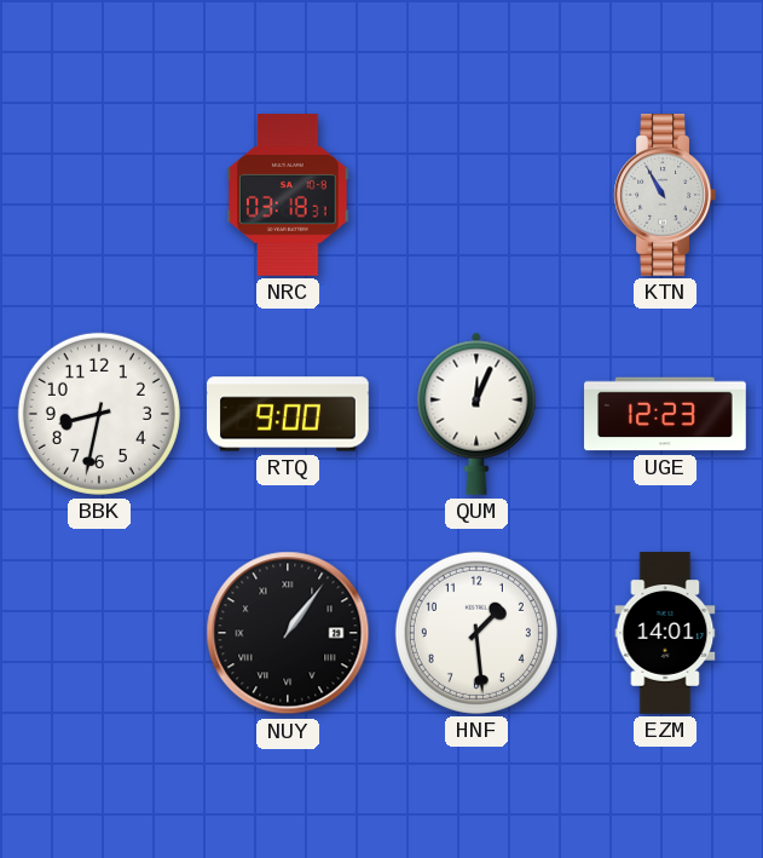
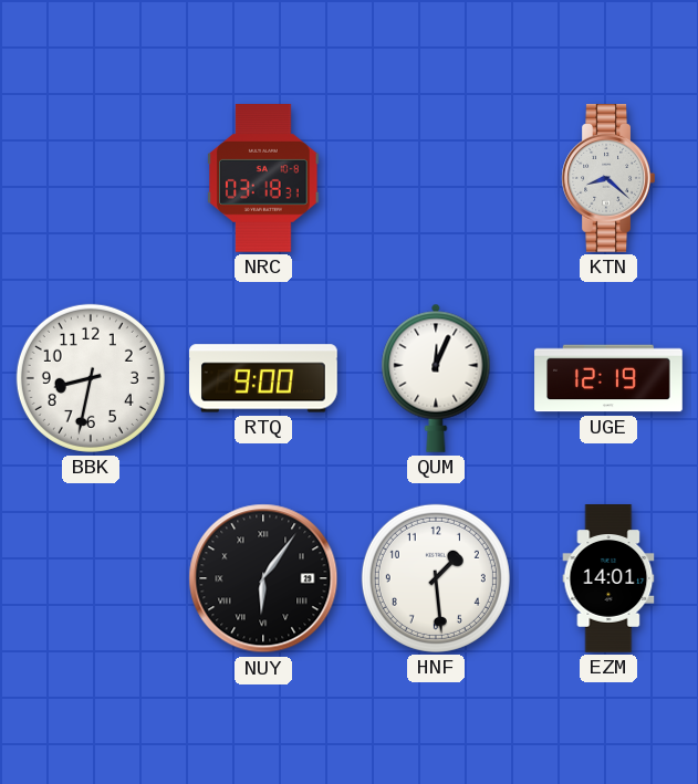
KTN: 10:55 -> 8:22 (608, 179)
UGE: 12:23 -> 12:19 (608, 378)
NUY: 1:06 -> 6:06 (263, 578)
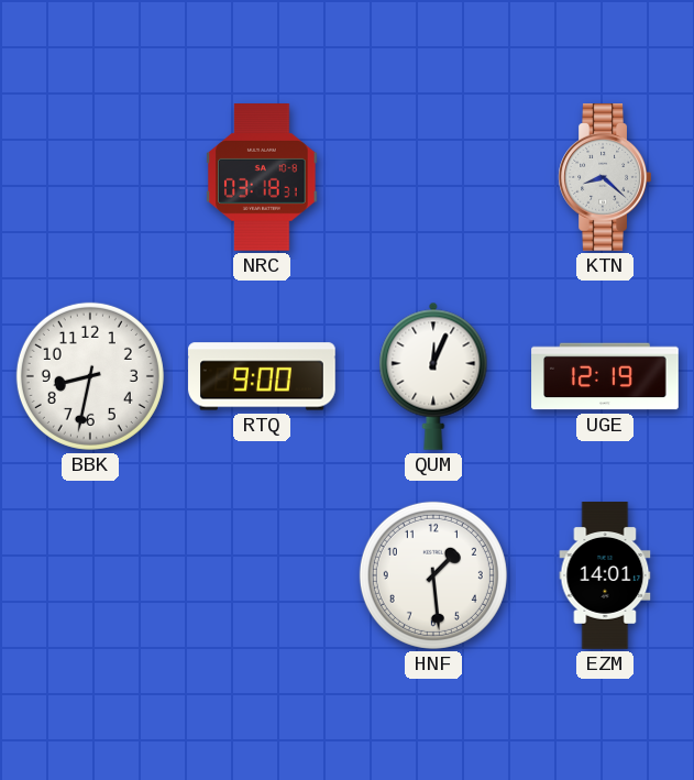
NUY: 6:06 -> none (263, 578)
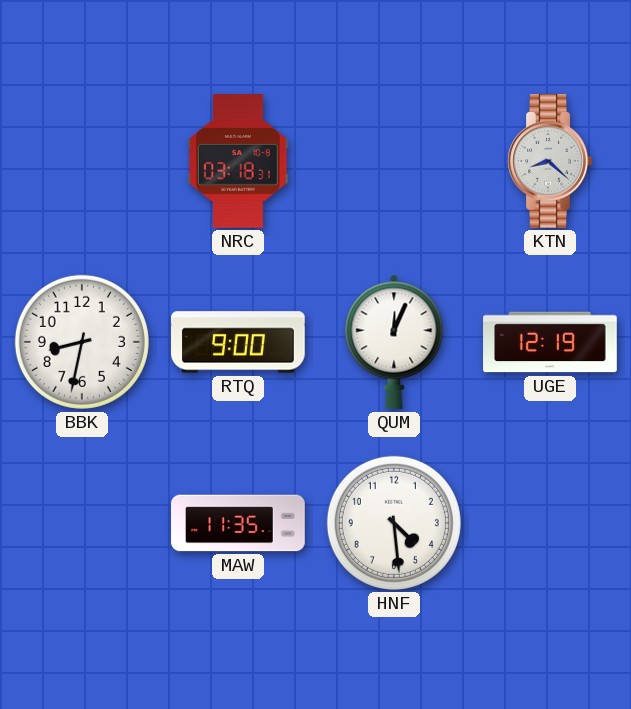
MAW: none -> 11:35 (238, 523)
HNF: 1:29 -> 4:29 (394, 523)
EZM: 14:01 -> none (605, 575)
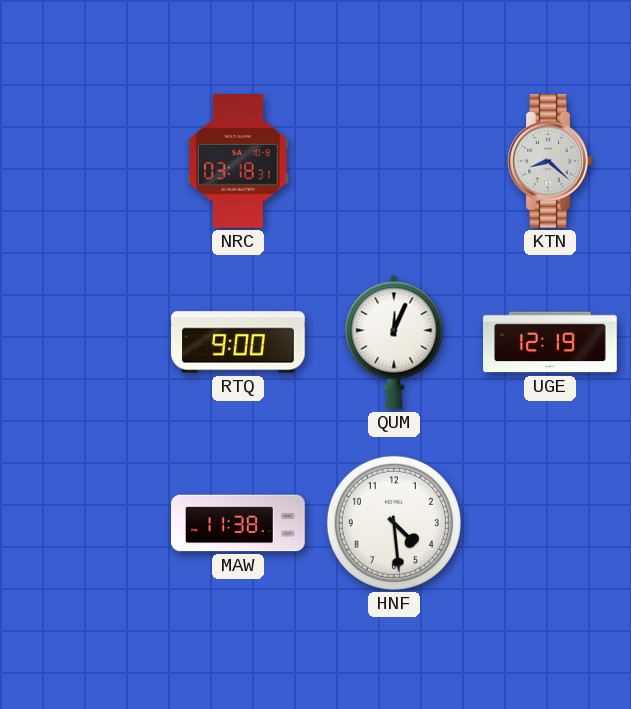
BBK: 8:32 -> none (82, 342)
MAW: 11:35 -> 11:38 (238, 523)
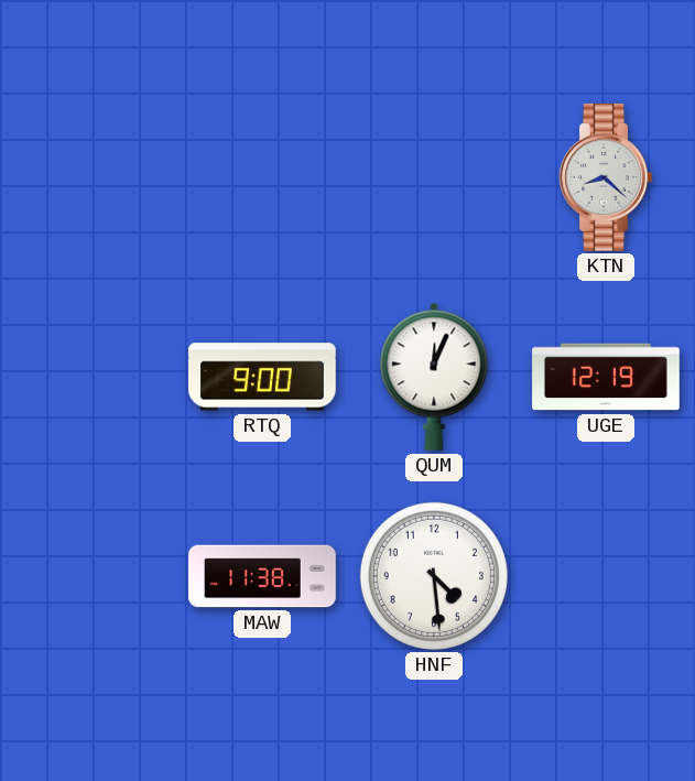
NRC: 03:18 -> none (238, 162)
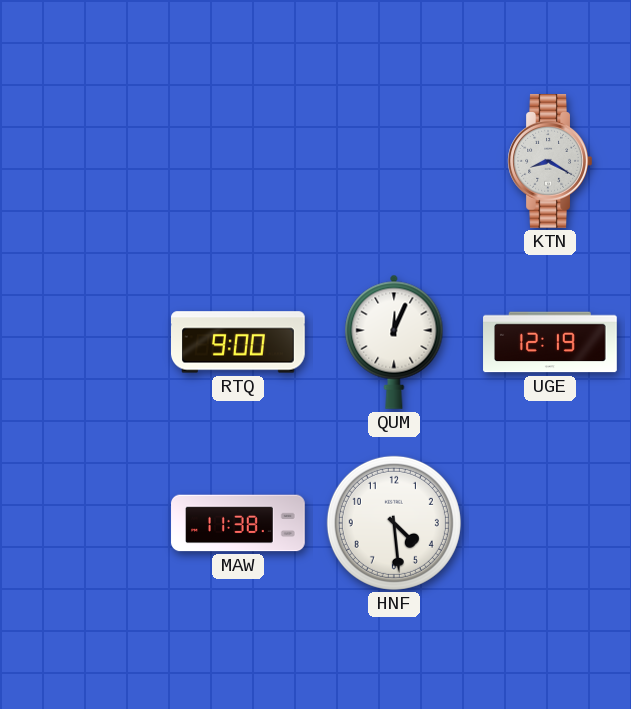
KTN: 8:22 -> 8:20 (550, 162)
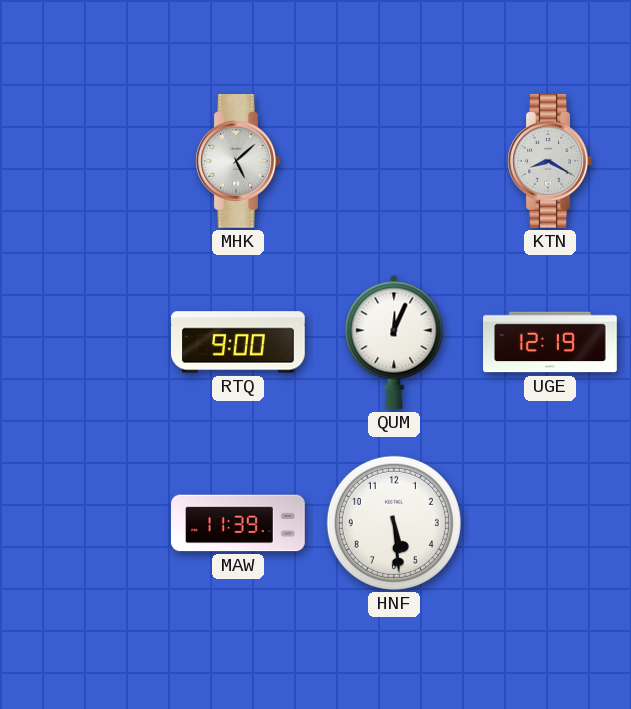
MHK: none -> 5:08 (238, 162)
MAW: 11:38 -> 11:39 (238, 523)
HNF: 4:29 -> 5:29 (394, 523)
